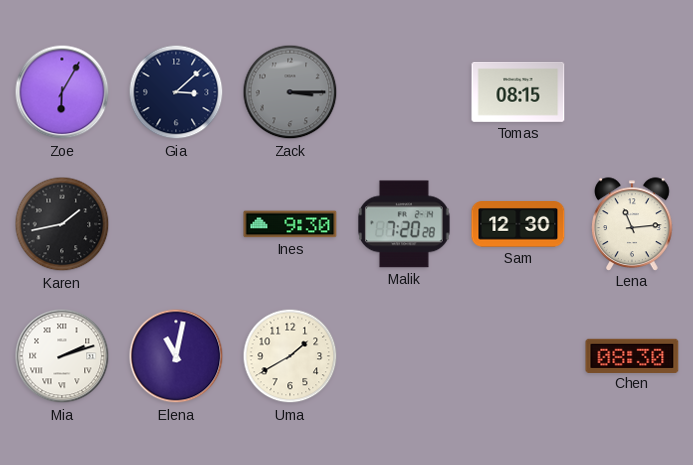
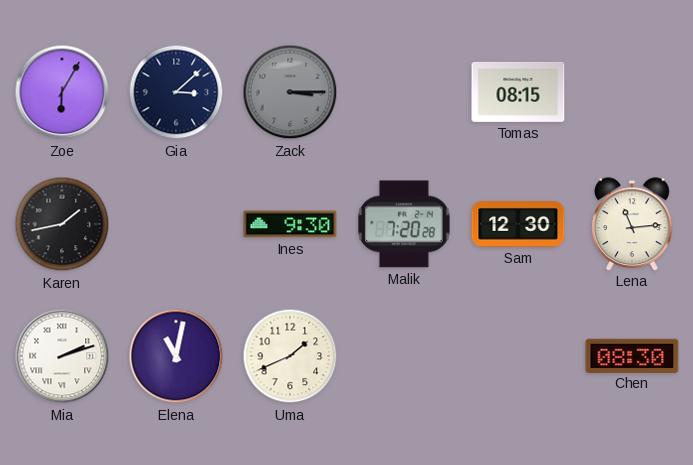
Uma: 1:40 -> 1:41 (290, 356)
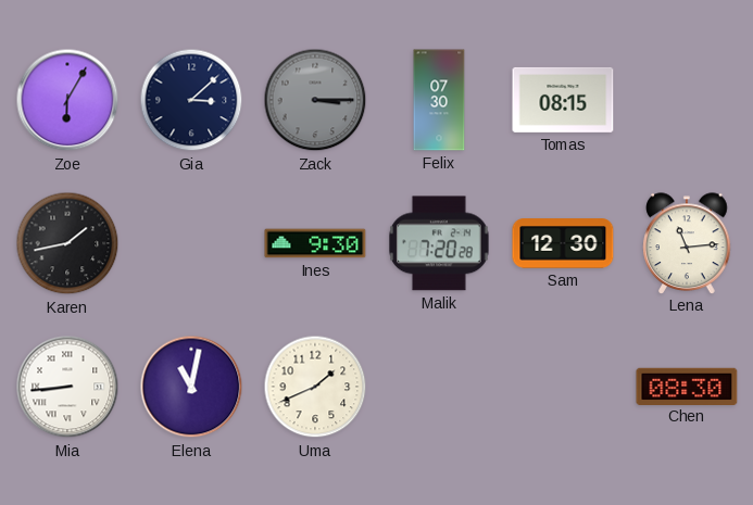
Felix: none -> 07:30 (439, 100)
Mia: 2:12 -> 8:44 (67, 387)
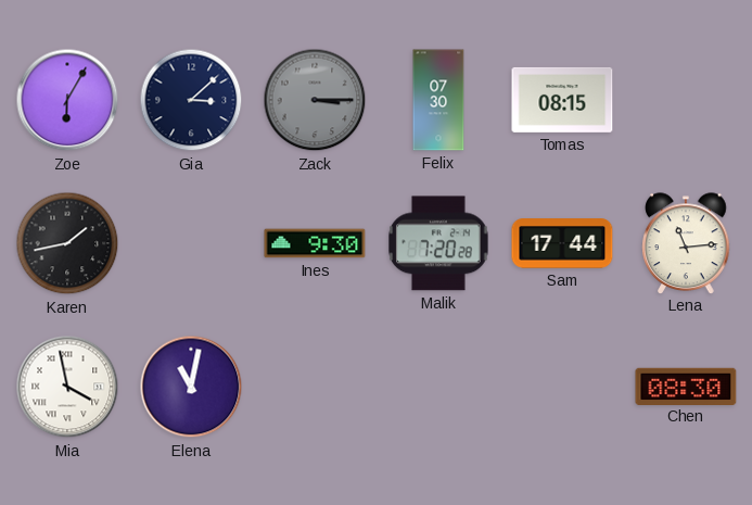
Sam: 12:30 -> 17:44 (562, 243)
Mia: 8:44 -> 3:58 (67, 387)
Uma: 1:41 -> none (315, 387)
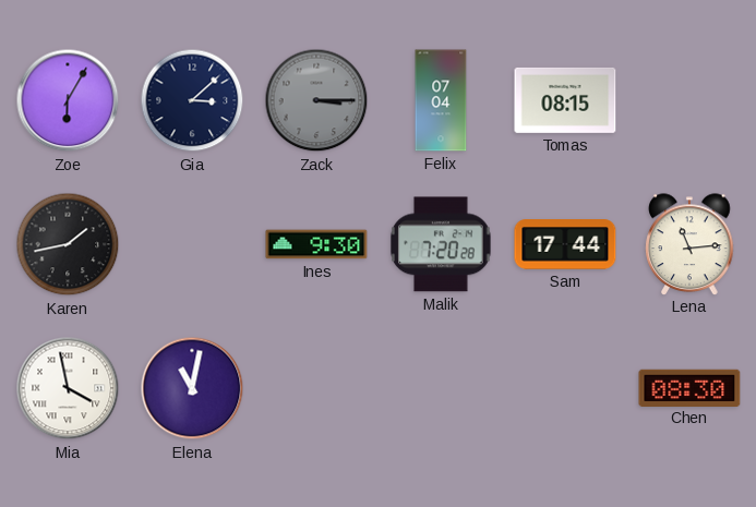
Felix: 07:30 -> 07:04 (441, 100)
